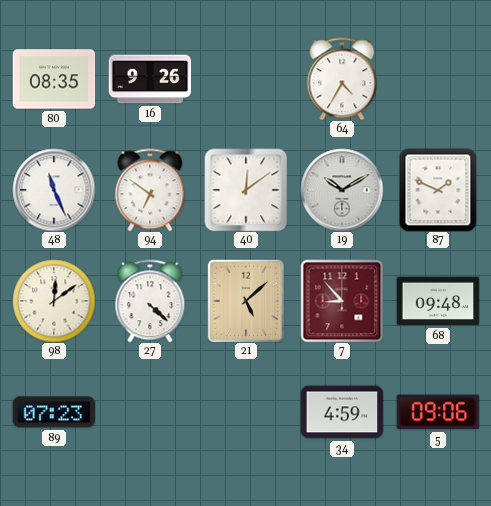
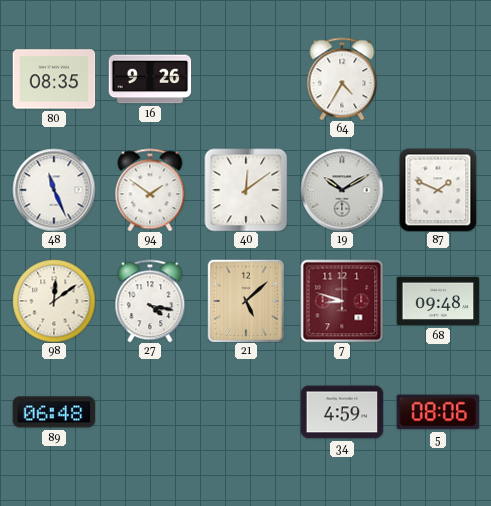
94: 6:51 -> 1:51 (150, 190)
27: 4:22 -> 4:17 (150, 301)
7: 8:53 -> 8:48 (342, 301)
89: 07:23 -> 06:48 (54, 412)
5: 09:06 -> 08:06 (438, 412)
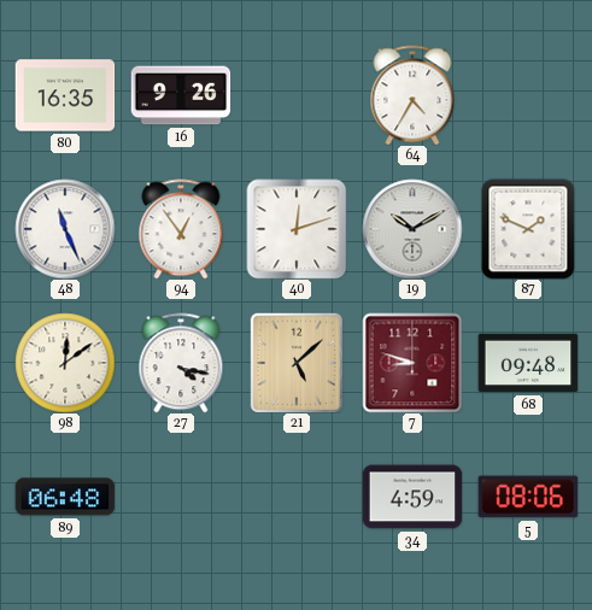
80: 08:35 -> 16:35 (65, 95)
94: 1:51 -> 12:54 (181, 229)
40: 12:09 -> 12:12 (297, 229)
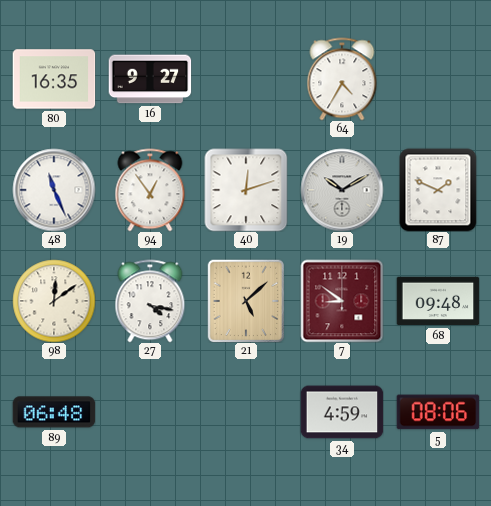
16: 9:26 -> 9:27 (150, 79)
7: 8:48 -> 8:51 (342, 301)
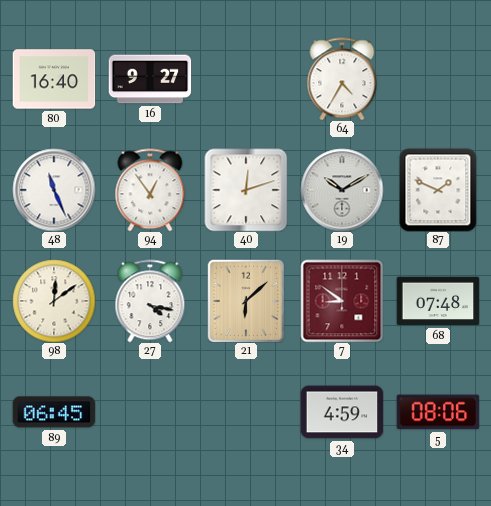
80: 16:35 -> 16:40 (54, 79)
21: 5:08 -> 6:08 (246, 301)
68: 09:48 -> 07:48 (438, 301)
89: 06:48 -> 06:45 (54, 412)
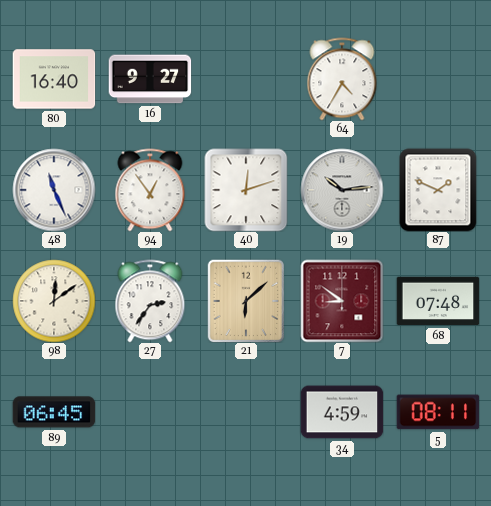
19: 10:10 -> 10:14 (342, 190)
27: 4:17 -> 2:36 (150, 301)
5: 08:06 -> 08:11 (438, 412)
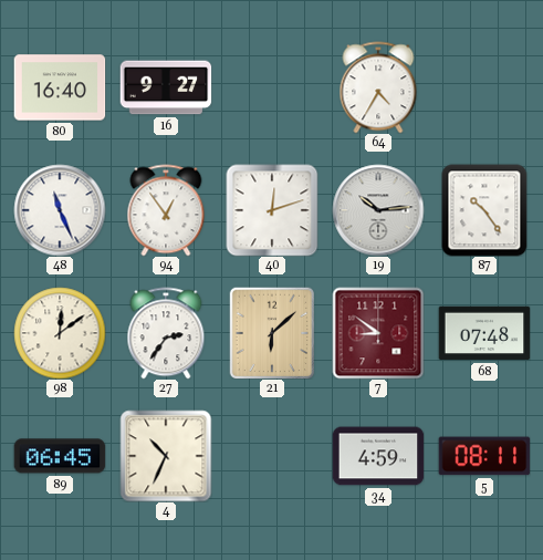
87: 1:49 -> 10:24 (484, 210)
4: none -> 10:34 (166, 456)
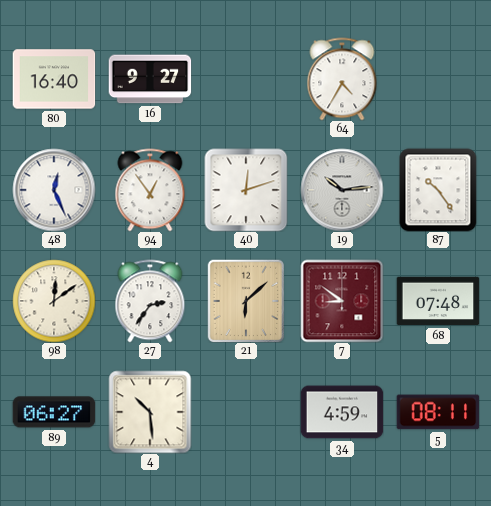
48: 11:26 -> 12:26 (54, 190)
89: 06:45 -> 06:27 (54, 412)
4: 10:34 -> 10:29 (150, 412)
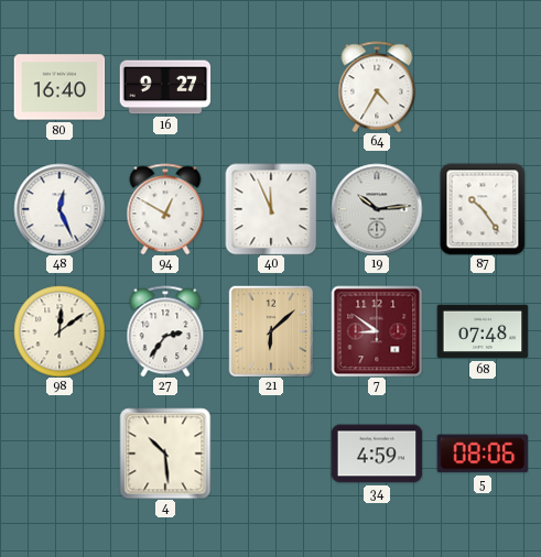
94: 12:54 -> 12:50 (165, 209)
40: 12:12 -> 11:56 (271, 209)
89: 06:27 -> none (54, 412)
5: 08:11 -> 08:06 (483, 454)
